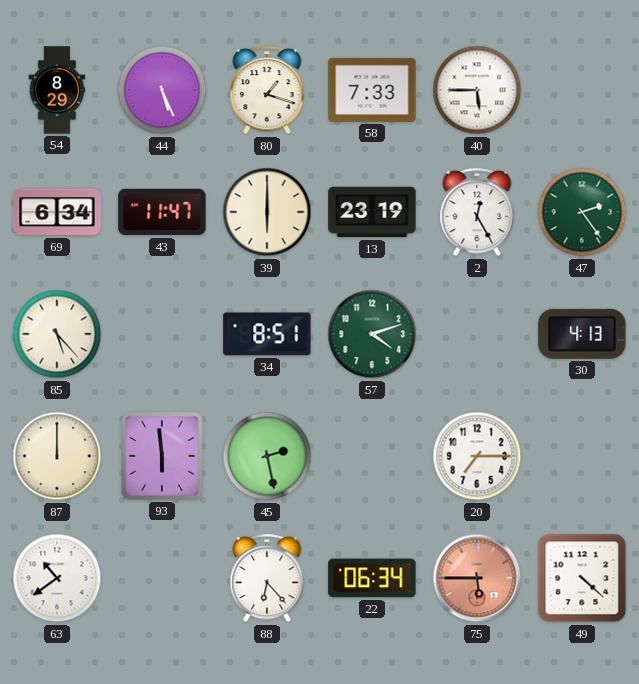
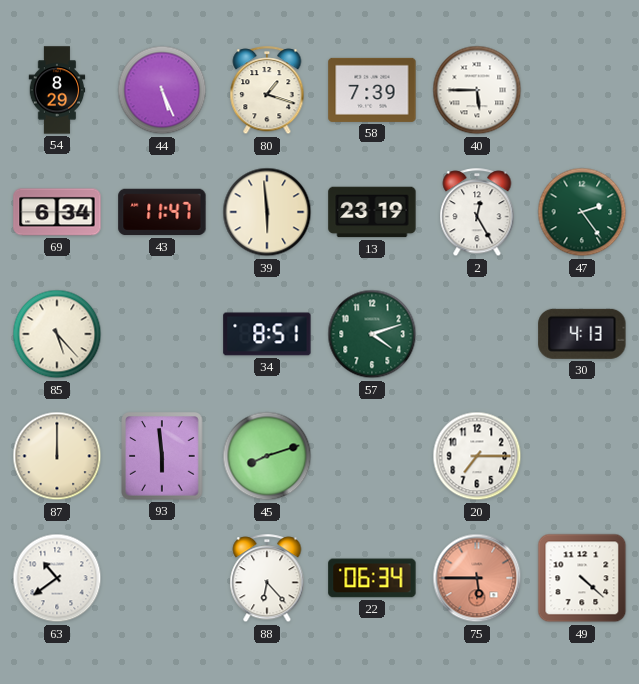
58: 7:33 -> 7:39 (372, 90)
39: 6:00 -> 5:59 (267, 212)
45: 2:28 -> 8:12 (267, 456)
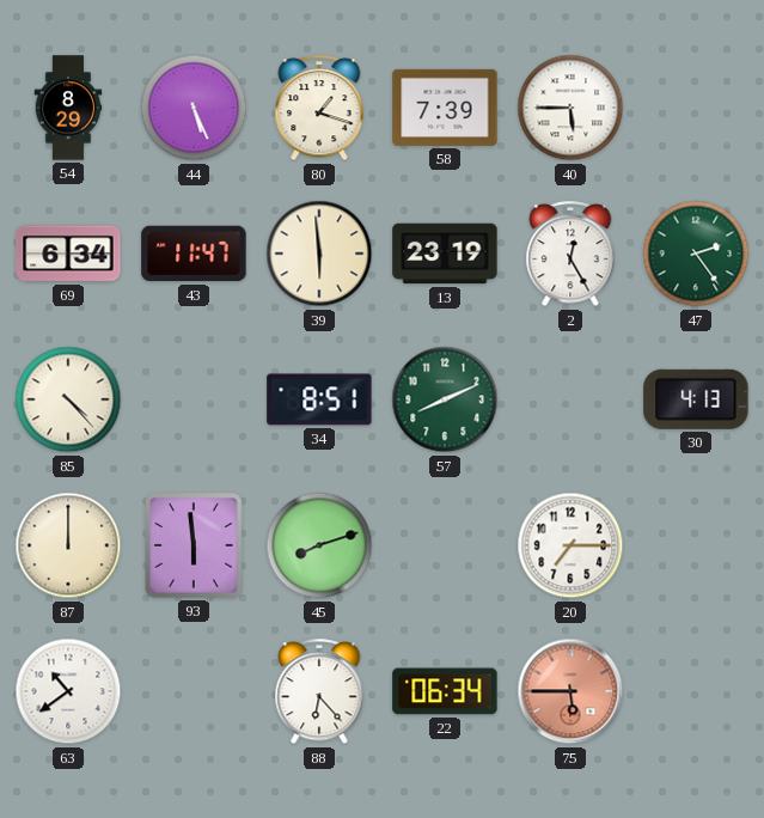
85: 5:23 -> 4:23 (68, 399)
57: 4:12 -> 8:11 (445, 399)
49: 4:22 -> none (582, 578)
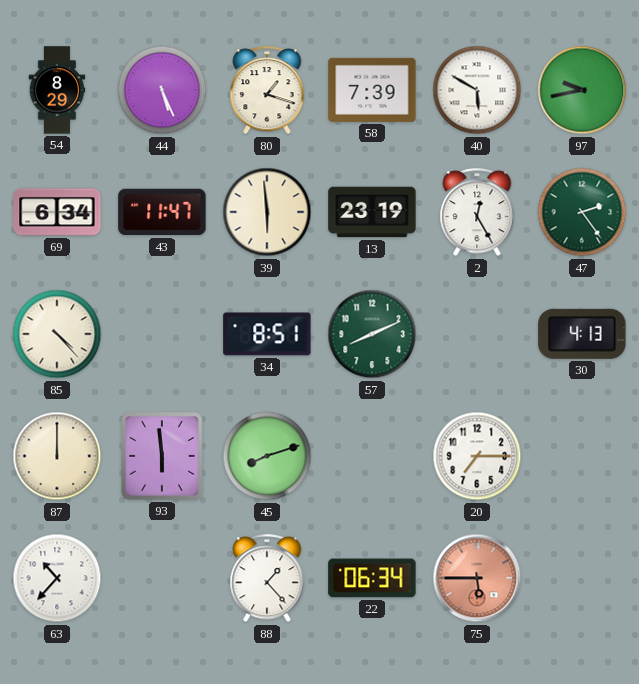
40: 5:45 -> 5:50 (477, 90)
97: none -> 9:43 (582, 90)
63: 10:39 -> 10:37 (57, 578)
88: 6:23 -> 1:23 (267, 579)
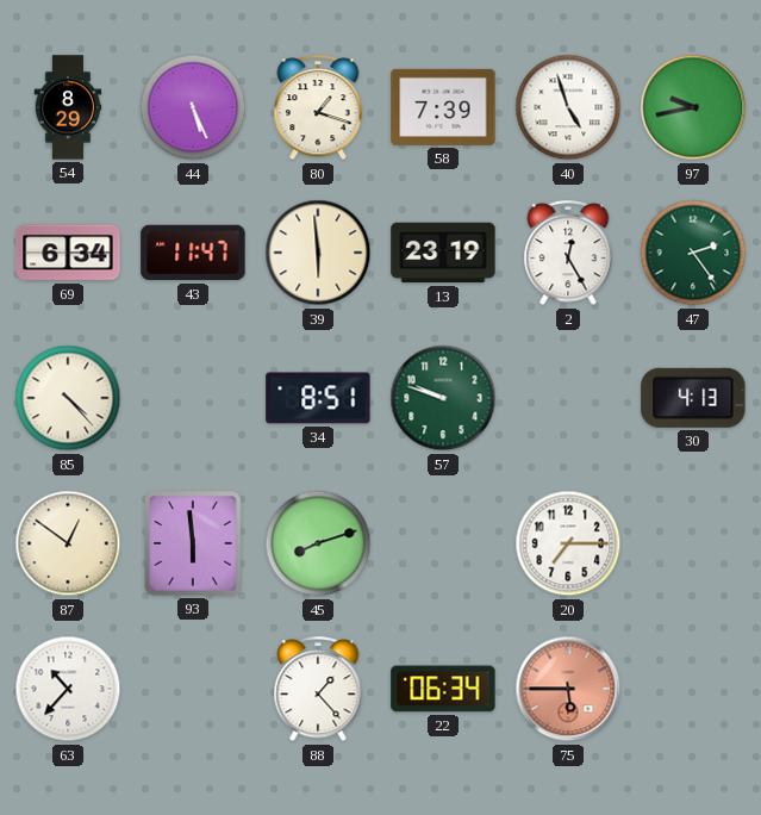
40: 5:50 -> 4:57 (568, 107)
57: 8:11 -> 9:48 (443, 398)
87: 12:00 -> 12:51 (68, 543)
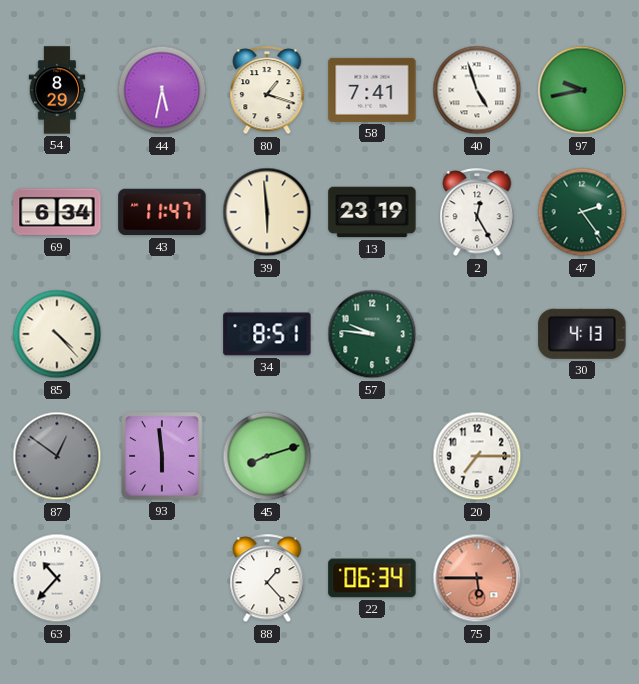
44: 5:26 -> 5:32 (162, 90)
58: 7:39 -> 7:41 (372, 90)
57: 9:48 -> 9:46 (372, 334)
87 dial: cream -> grey (57, 456)
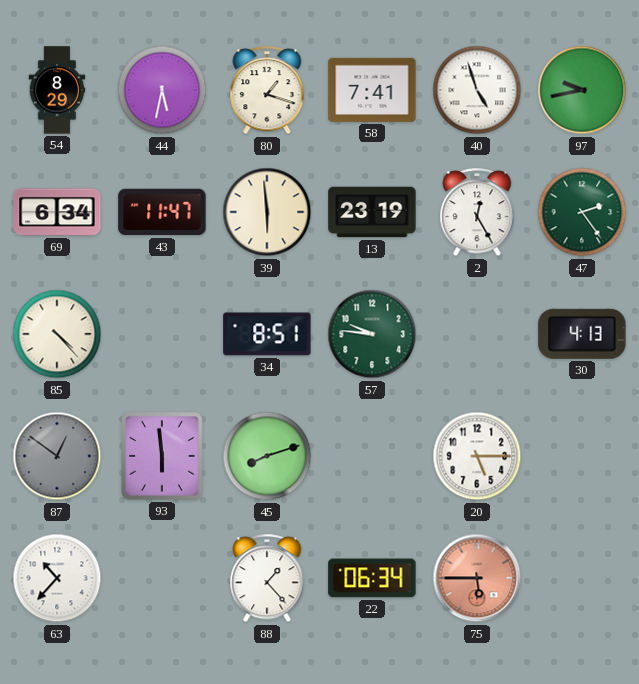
20: 7:15 -> 5:15 (477, 456)
